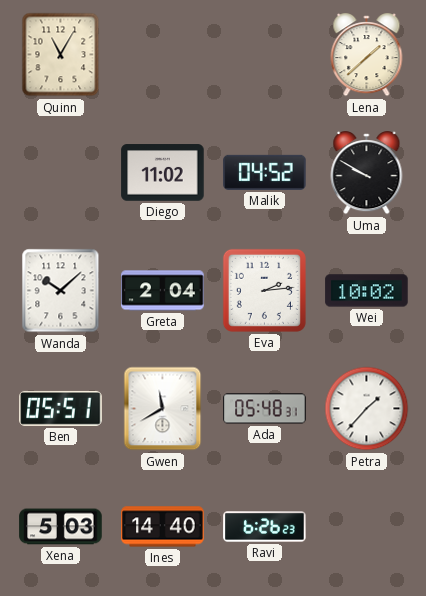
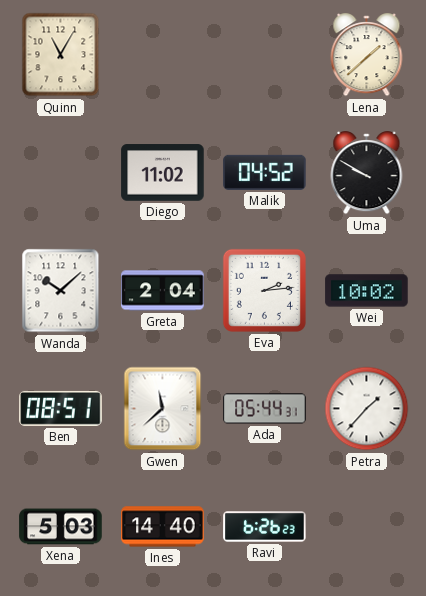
Ben: 05:51 -> 08:51 (61, 408)
Gwen: 11:40 -> 11:38 (163, 409)
Ada: 05:48 -> 05:44 (265, 409)
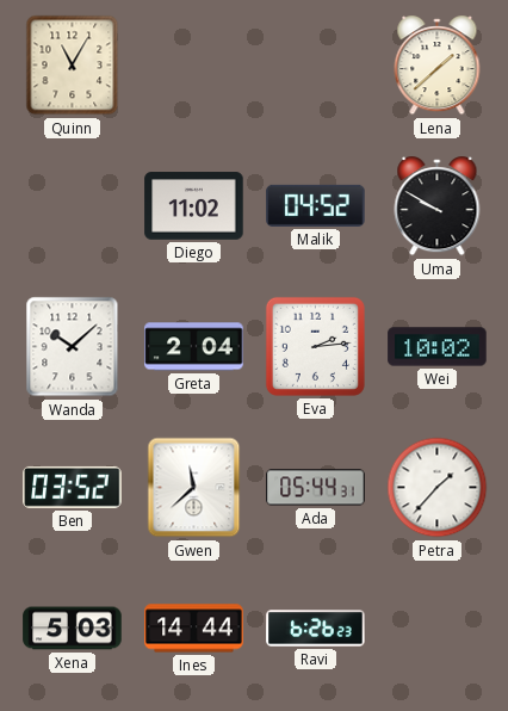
Ben: 08:51 -> 03:52 (73, 487)
Ines: 14:40 -> 14:44 (194, 629)
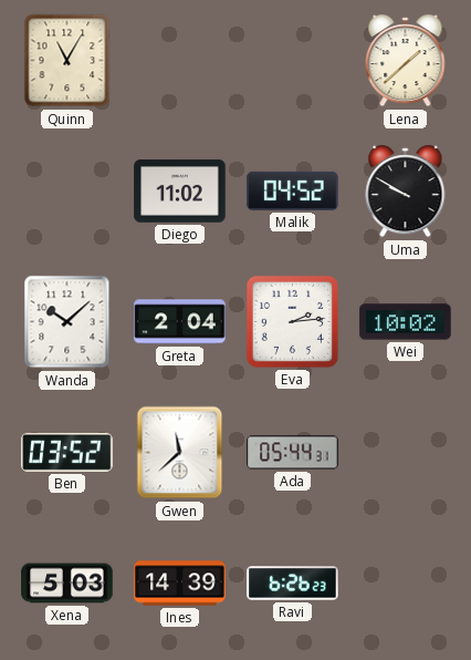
Petra: 1:37 -> none (438, 488)
Ines: 14:44 -> 14:39 (180, 584)
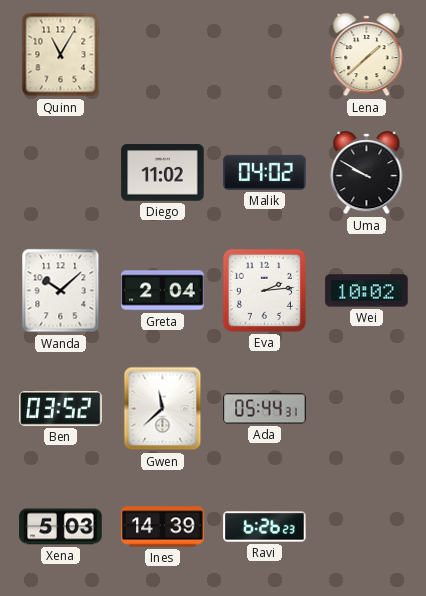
Malik: 04:52 -> 04:02 (265, 172)
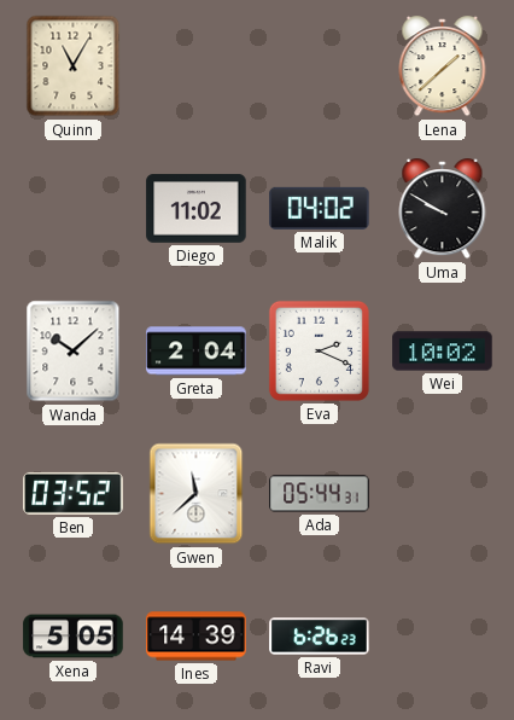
Eva: 2:14 -> 2:19 (319, 350)
Xena: 5:03 -> 5:05 (74, 637)
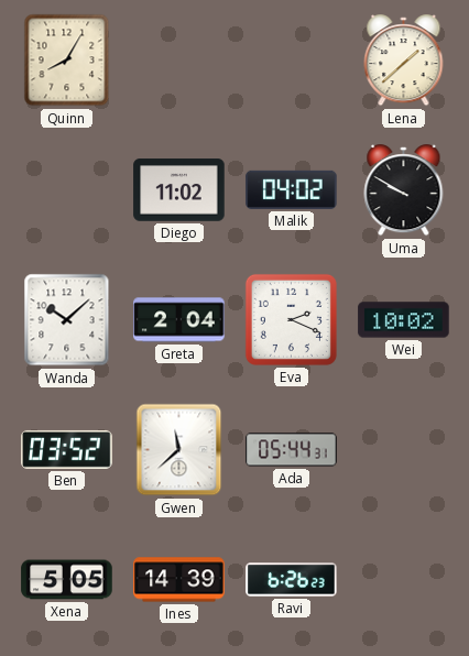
Quinn: 11:05 -> 8:05 (67, 61)
